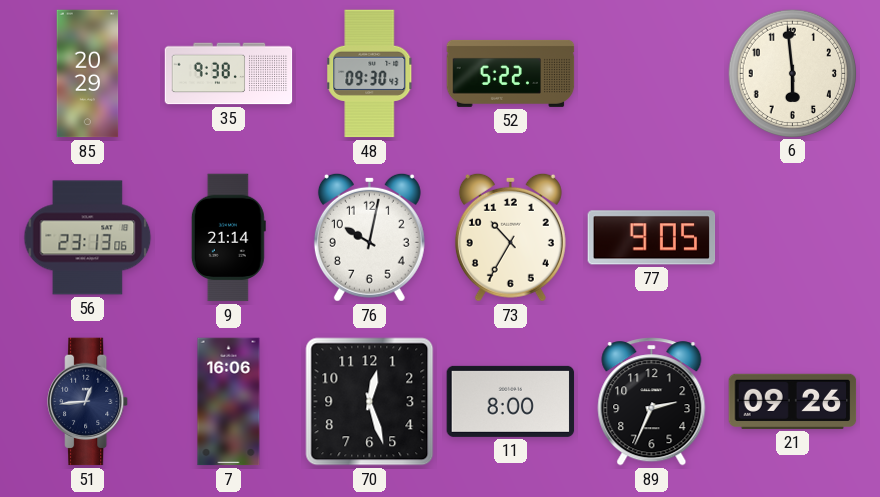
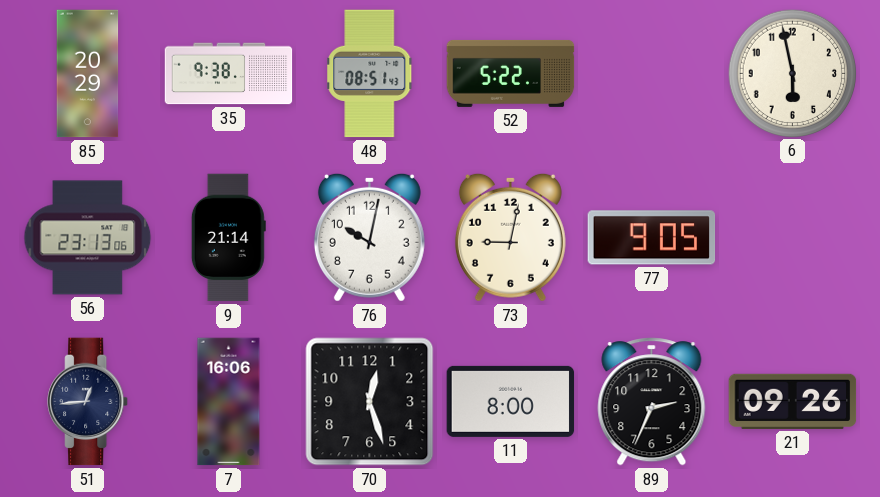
48: 09:30 -> 08:51 (370, 74)
6: 5:59 -> 5:58 (792, 73)
73: 10:35 -> 9:02 (510, 237)
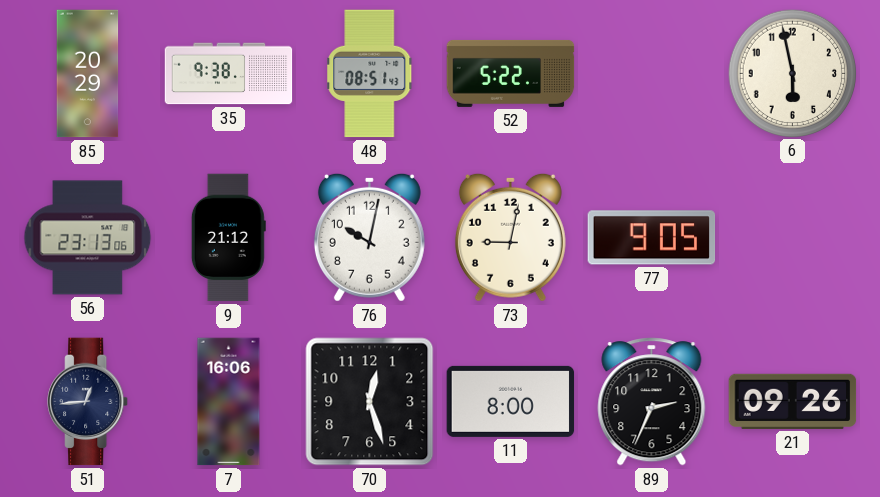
9: 21:14 -> 21:12 (228, 238)
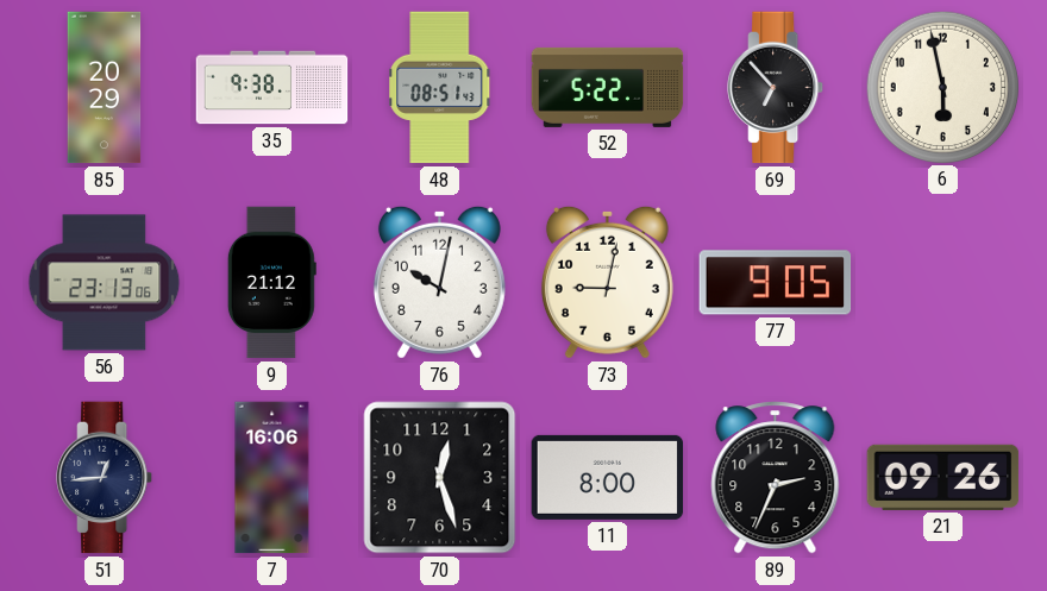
69: none -> 6:53 (776, 88)
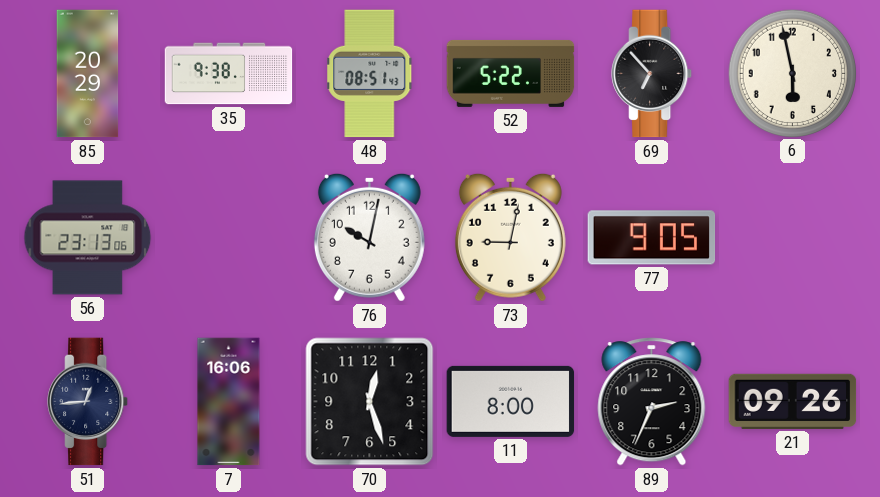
9: 21:12 -> none (271, 283)
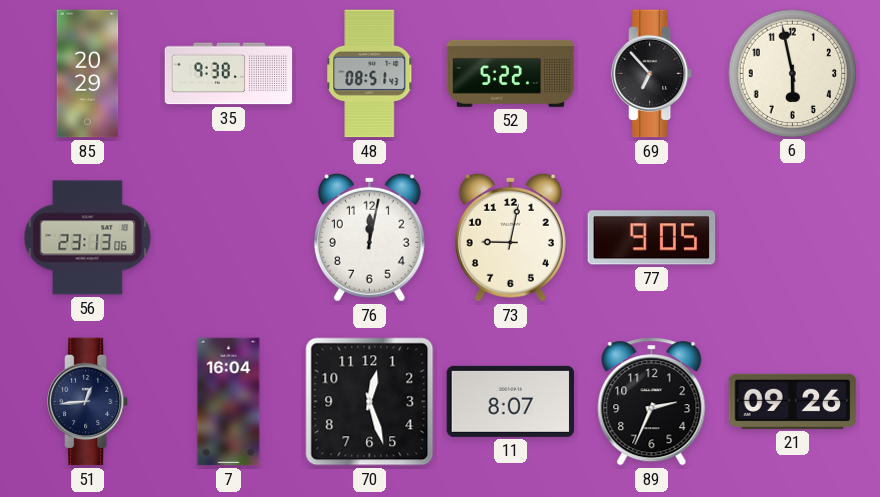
76: 10:02 -> 12:02 (369, 237)
7: 16:06 -> 16:04 (229, 402)
11: 8:00 -> 8:07 (511, 401)
